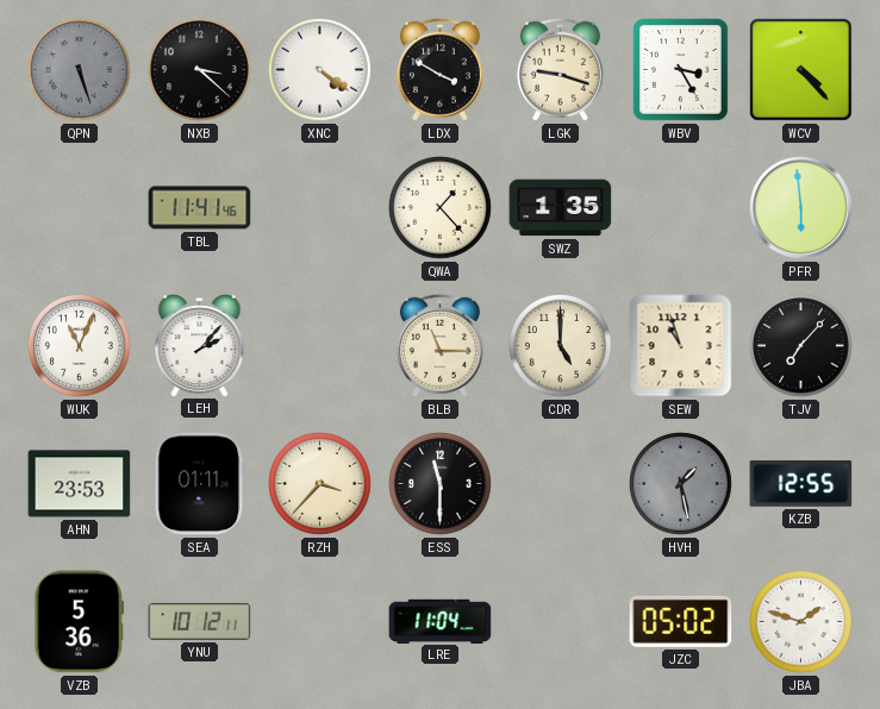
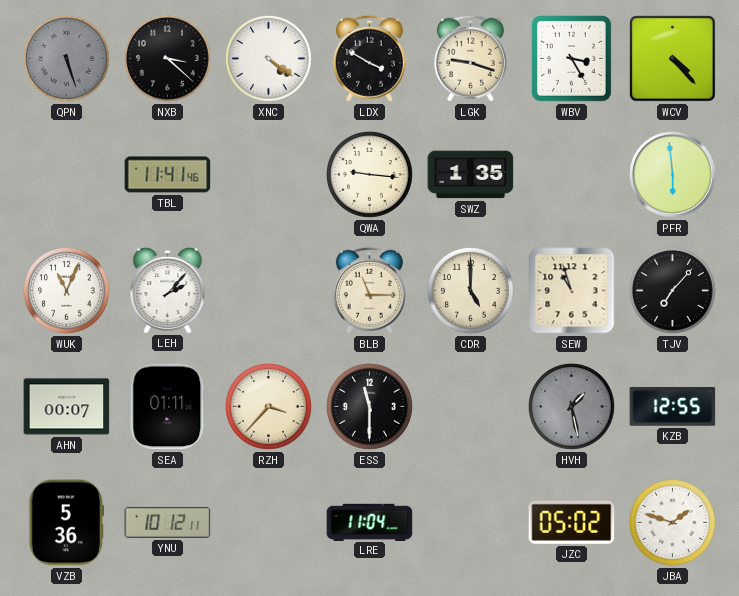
QWA: 1:23 -> 9:16 (369, 174)
AHN: 23:53 -> 00:07 (67, 407)
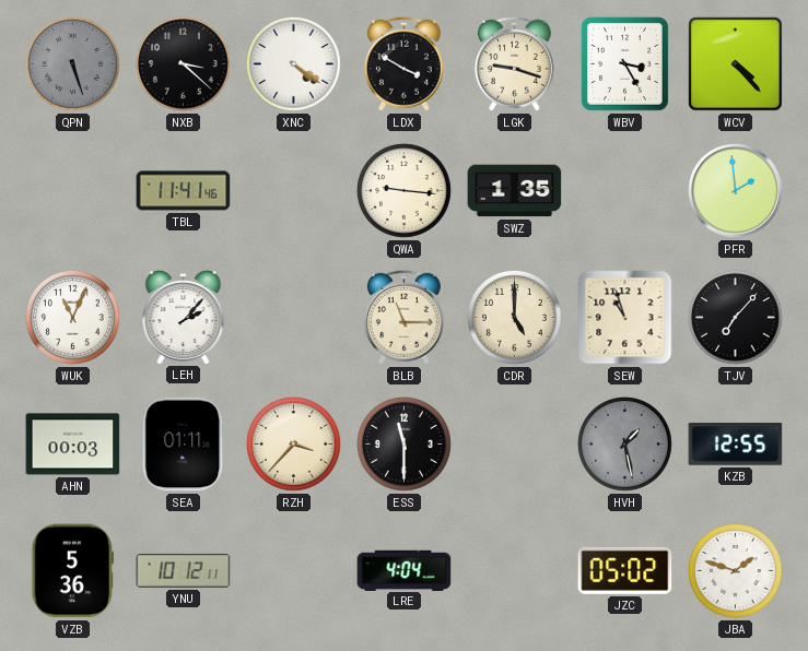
PFR: 5:59 -> 1:59 (736, 191)
AHN: 00:07 -> 00:03 (73, 445)
LRE: 11:04 -> 4:04 (405, 570)
